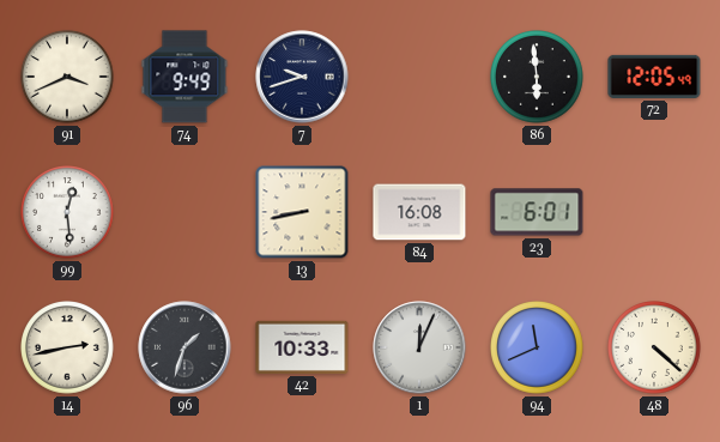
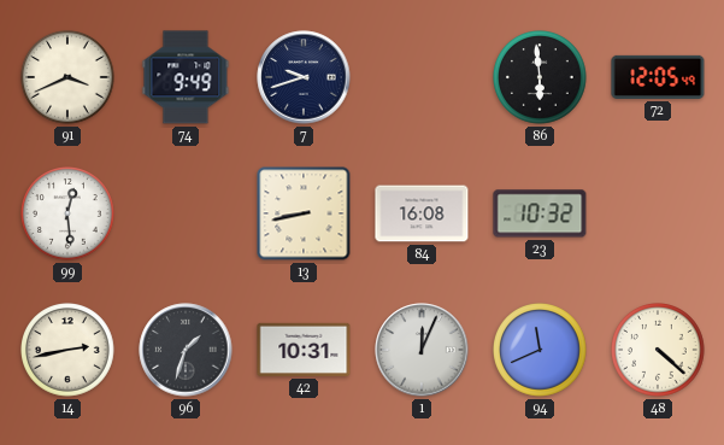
23: 6:01 -> 10:32 (540, 213)
42: 10:33 -> 10:31 (304, 350)
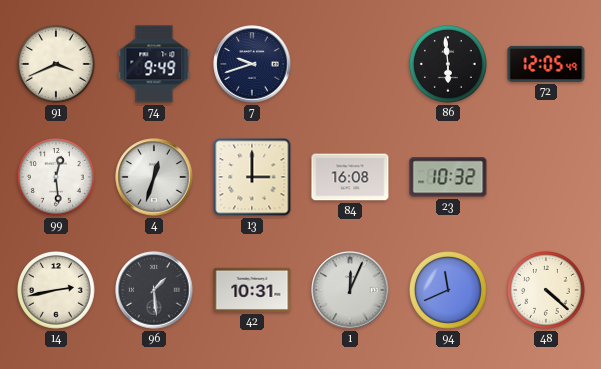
4: none -> 12:33 (154, 177)
13: 8:43 -> 3:00 (252, 177)
96: 1:33 -> 1:29 (154, 290)
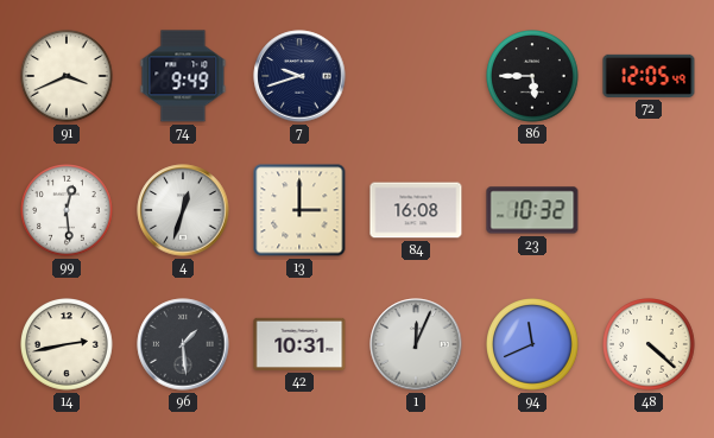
86: 5:59 -> 5:45 (533, 77)
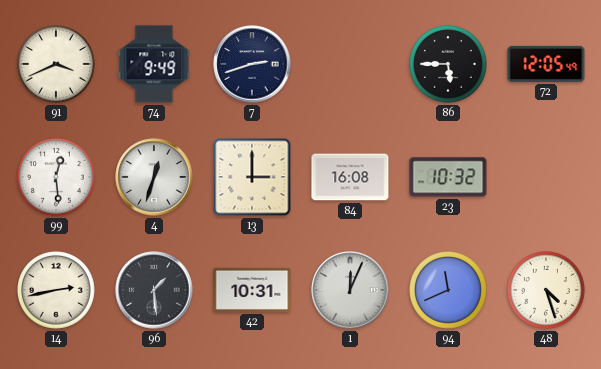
7: 9:42 -> 2:42 (252, 64)
48: 4:22 -> 4:27 (547, 291)
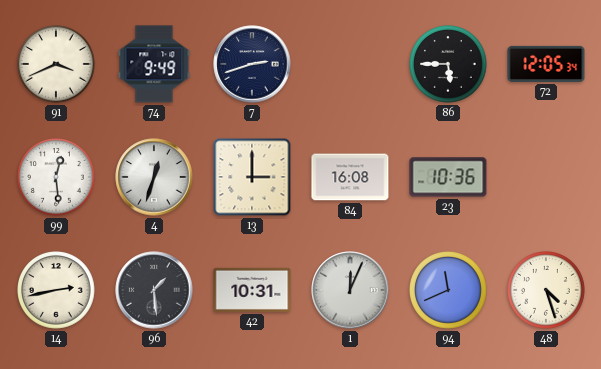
72: 12:05:49 -> 12:05:34 (546, 64)
23: 10:32 -> 10:36 (448, 177)
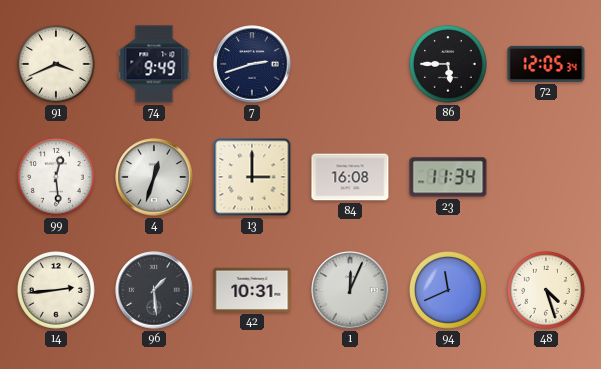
23: 10:36 -> 11:34 (448, 177)
14: 2:43 -> 2:44 (57, 291)
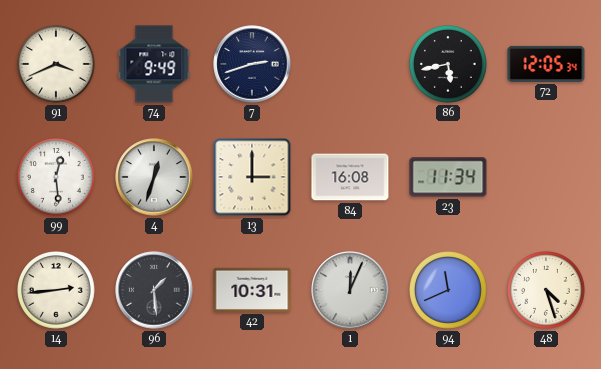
86: 5:45 -> 5:43 (449, 65)
